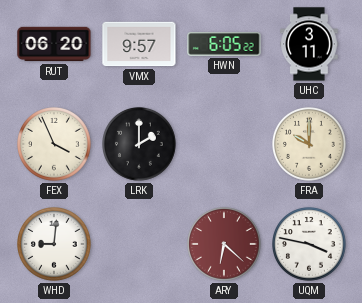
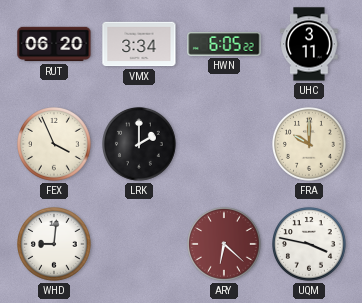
VMX: 9:57 -> 3:34 (139, 44)
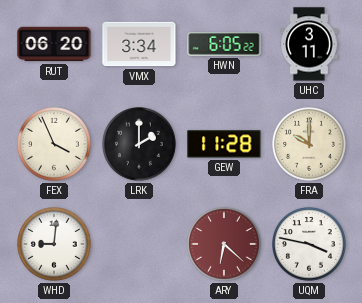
GEW: none -> 11:28 (224, 144)
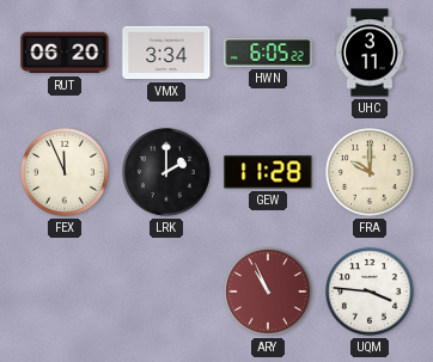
FEX: 3:56 -> 11:56 (66, 173)
WHD: 9:01 -> none (55, 245)
ARY: 6:22 -> 10:56 (269, 293)
UQM: 3:47 -> 3:46 (371, 293)
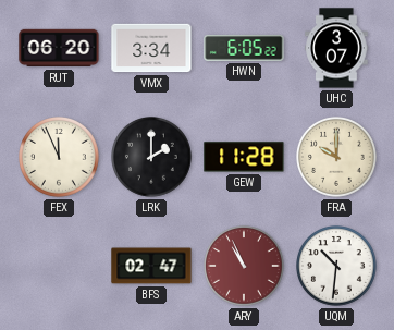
UHC: 3:11 -> 3:07 (336, 48)
BFS: none -> 02:47 (151, 266)
UQM: 3:46 -> 10:31 (337, 267)
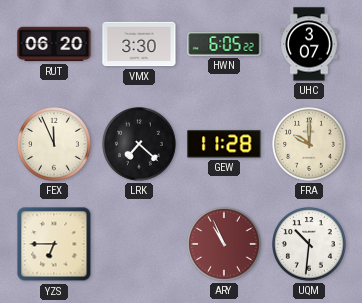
VMX: 3:34 -> 3:30 (139, 44)
LRK: 2:00 -> 7:22 (140, 145)
YZS: none -> 6:45 (54, 244)
BFS: 02:47 -> none (151, 266)
